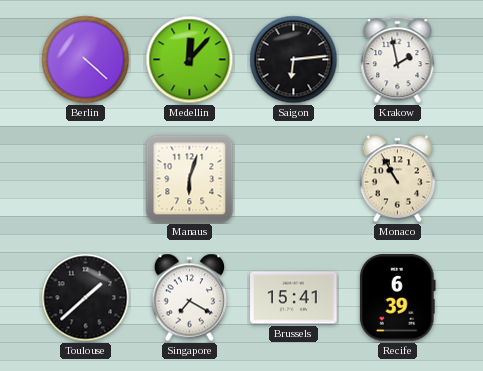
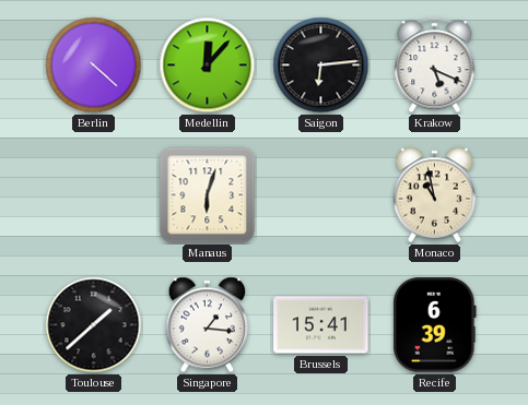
Krakow: 1:58 -> 5:19 (435, 65)
Monaco: 10:55 -> 10:58 (435, 195)
Singapore: 7:20 -> 1:16 (208, 325)
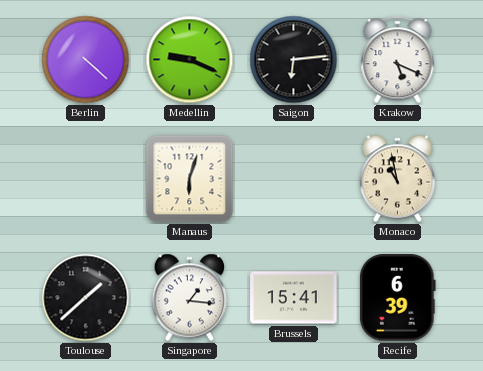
Medellin: 12:07 -> 9:19 (190, 60)
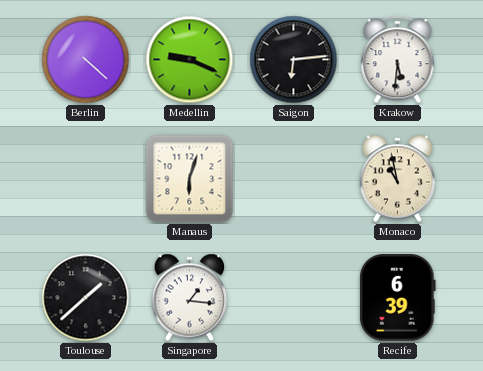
Krakow: 5:19 -> 5:31 (398, 60)
Brussels: 15:41 -> none (294, 298)
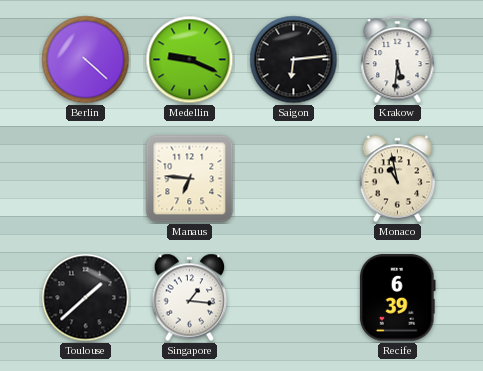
Manaus: 6:03 -> 6:46 (190, 179)
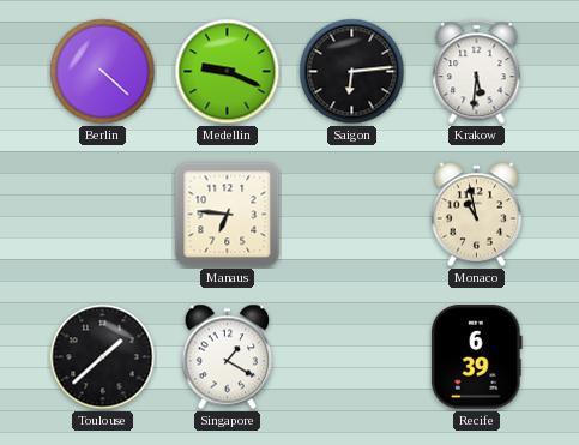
Singapore: 1:16 -> 1:20 (228, 357)
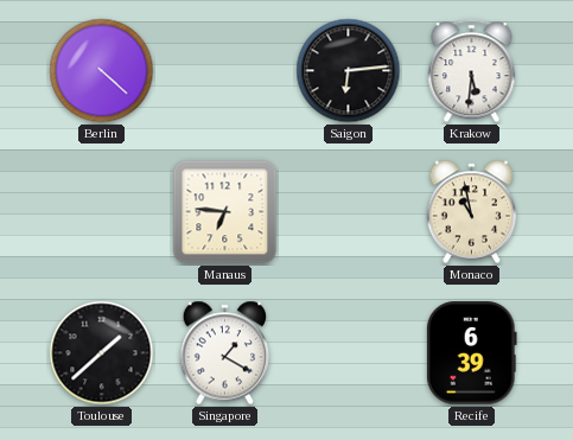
Medellin: 9:19 -> none (228, 72)
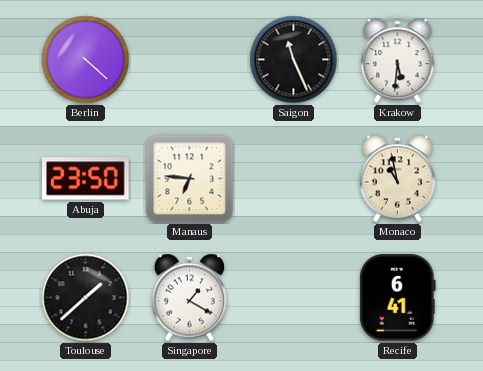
Saigon: 6:14 -> 11:26 (294, 60)
Abuja: none -> 23:50 (86, 179)
Recife: 6:39 -> 6:41 (397, 298)
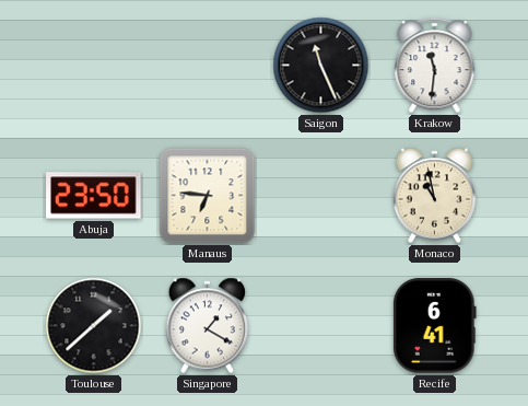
Berlin: 4:22 -> none (86, 60)
Krakow: 5:31 -> 11:31 (435, 66)
